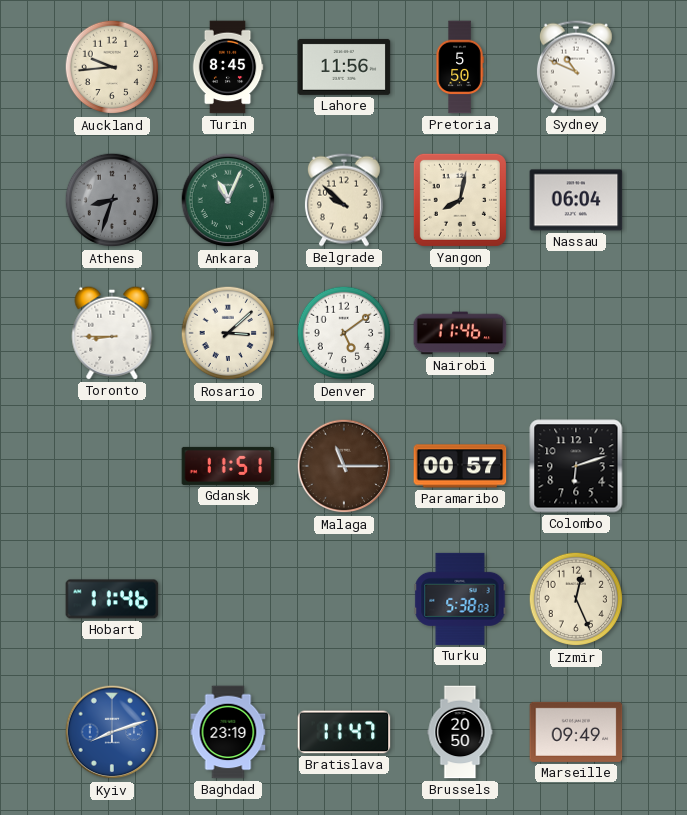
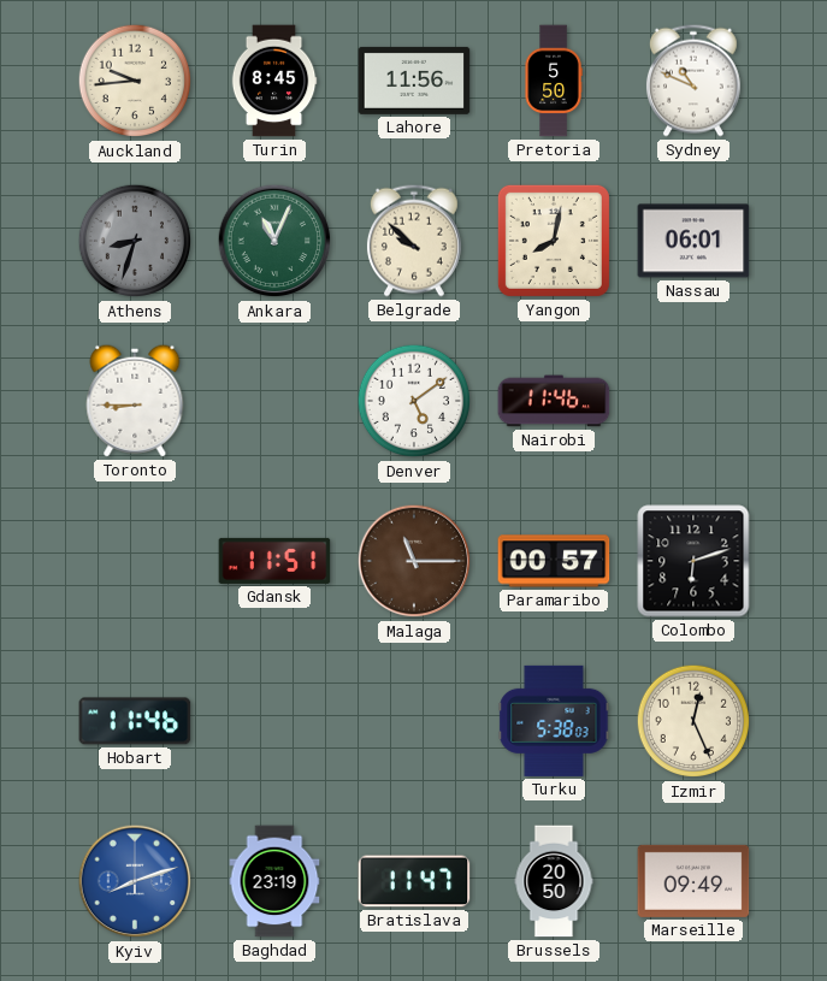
Nassau: 06:04 -> 06:01 (693, 241)
Rosario: 3:08 -> none (228, 333)
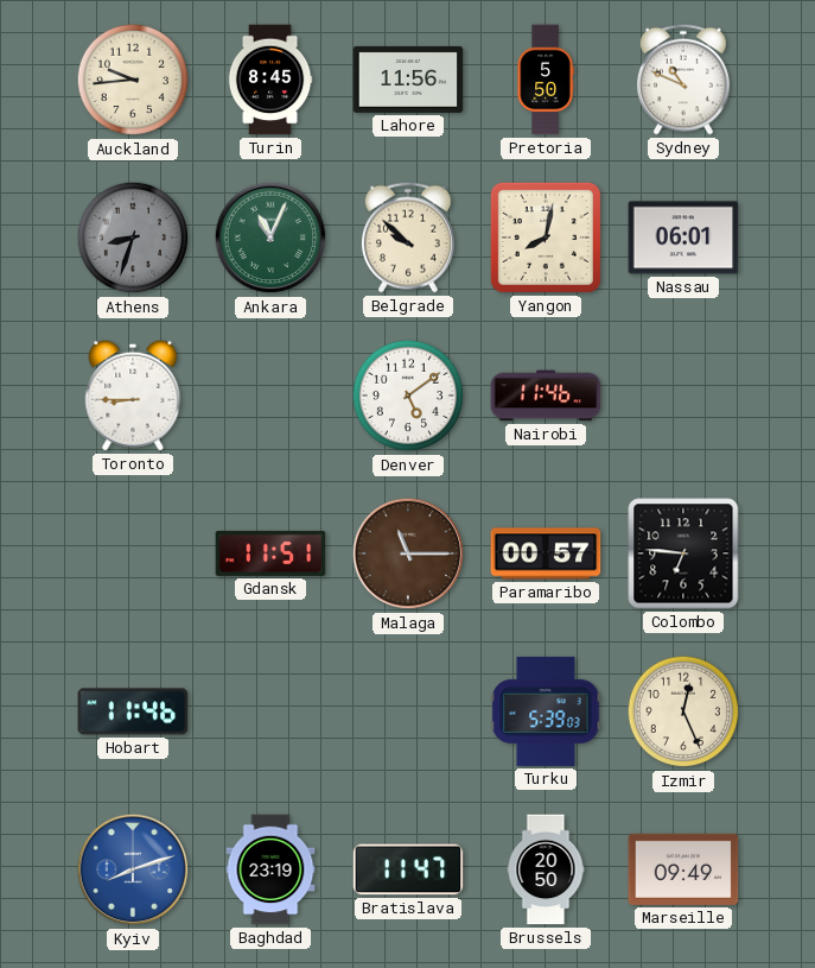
Colombo: 6:12 -> 6:46 (683, 553)
Turku: 5:38 -> 5:39 (546, 711)
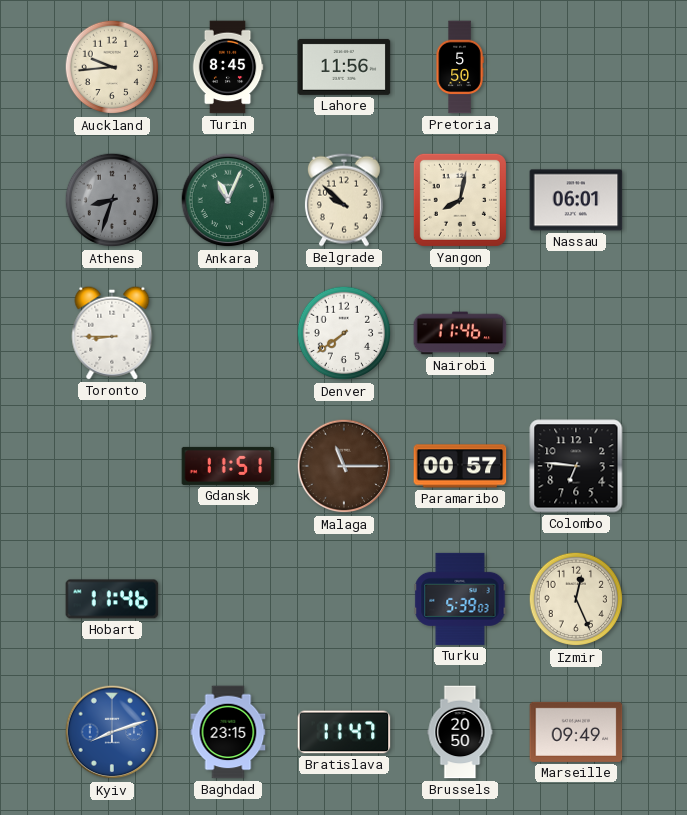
Sydney: 10:49 -> none (683, 80)
Denver: 5:09 -> 7:39 (344, 333)
Baghdad: 23:19 -> 23:15 (228, 732)
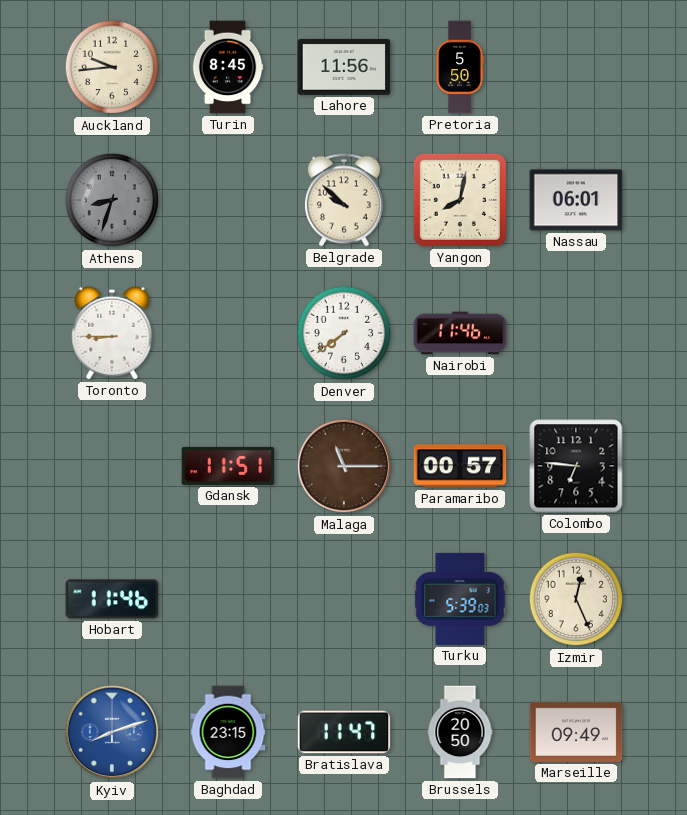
Ankara: 11:04 -> none (228, 200)
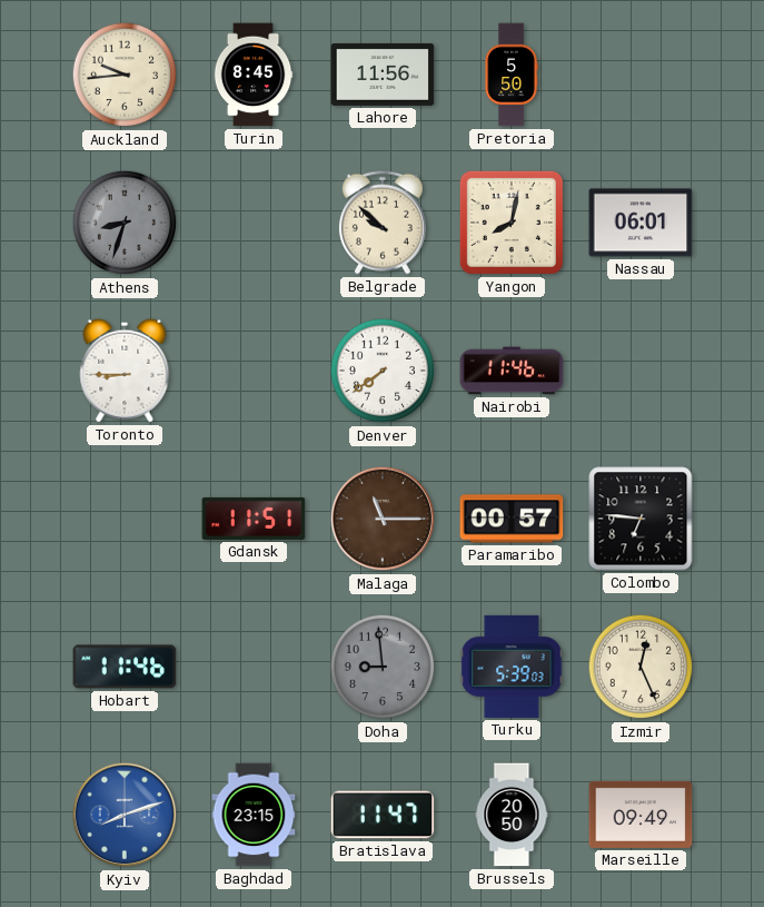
Doha: none -> 8:59 (383, 667)
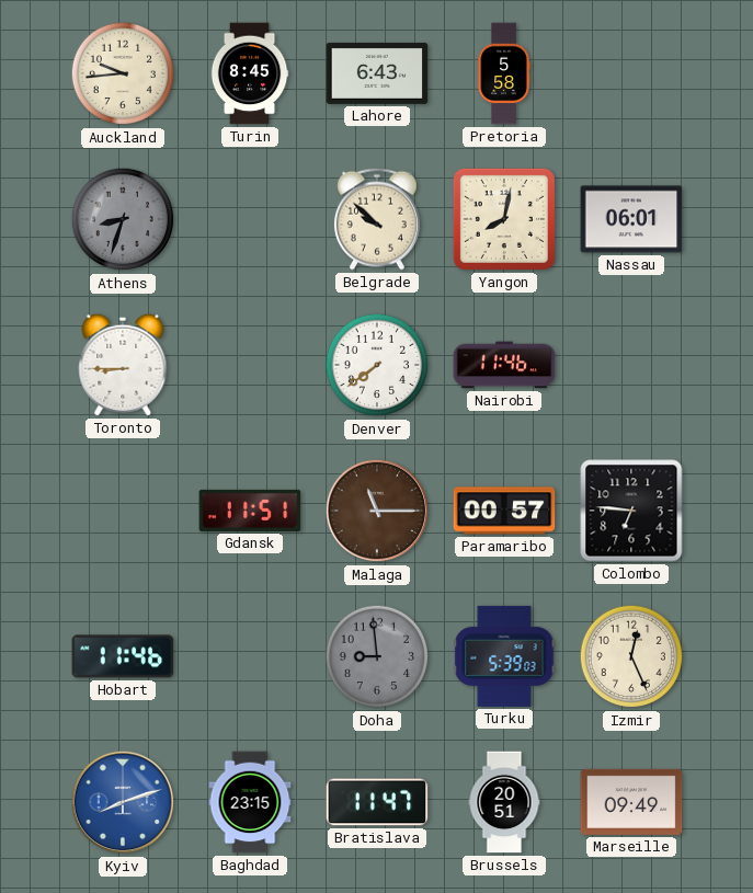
Lahore: 11:56 -> 6:43 (377, 73)
Pretoria: 5:50 -> 5:58 (504, 73)
Brussels: 20:50 -> 20:51 (504, 802)
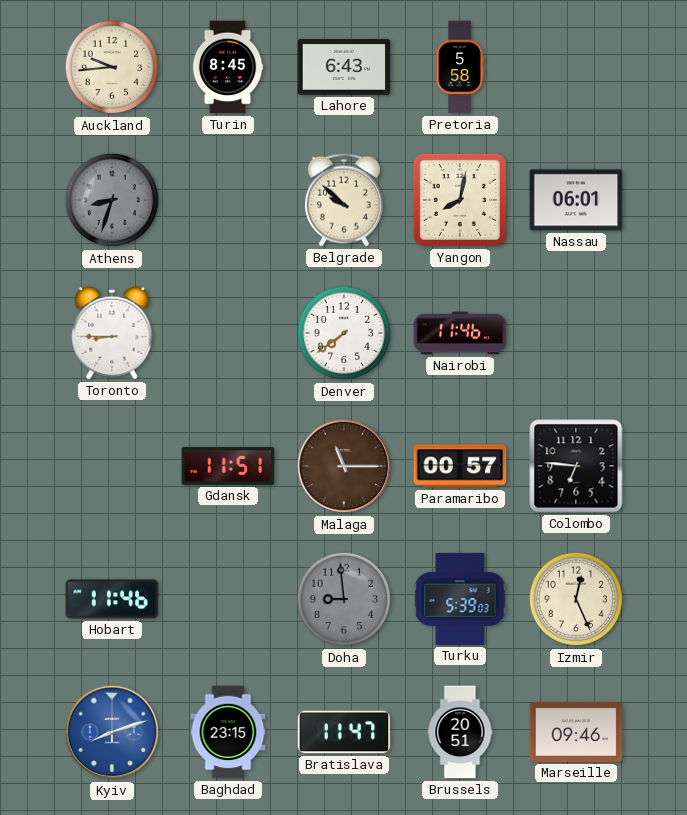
Marseille: 09:49 -> 09:46 (576, 732)
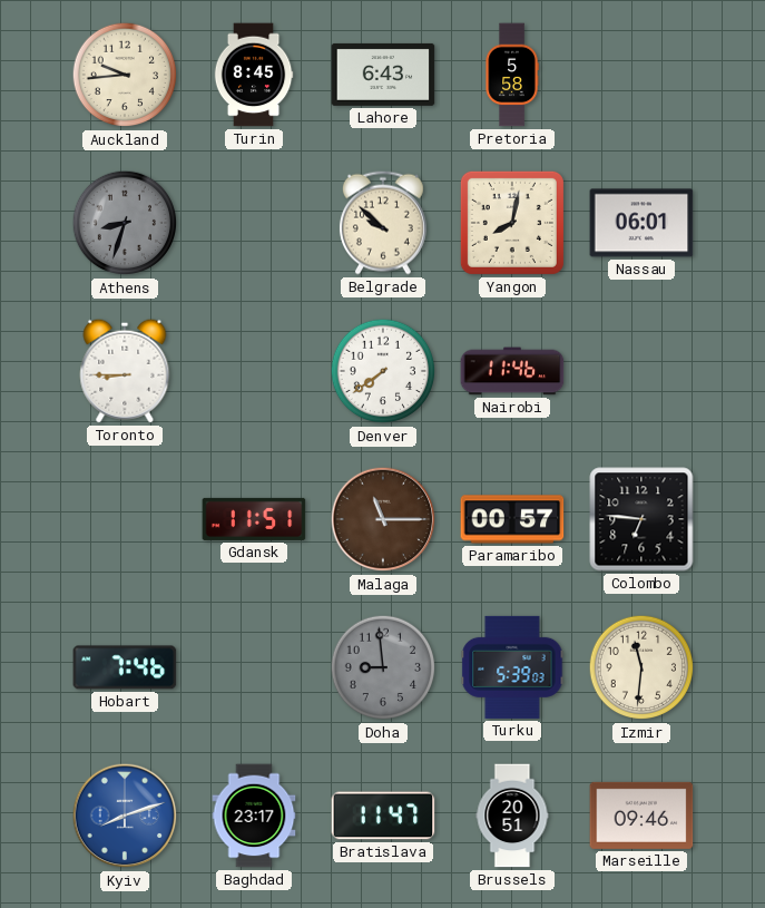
Hobart: 11:46 -> 7:46 (125, 667)
Izmir: 12:26 -> 11:31 (641, 667)
Baghdad: 23:15 -> 23:17 (254, 816)
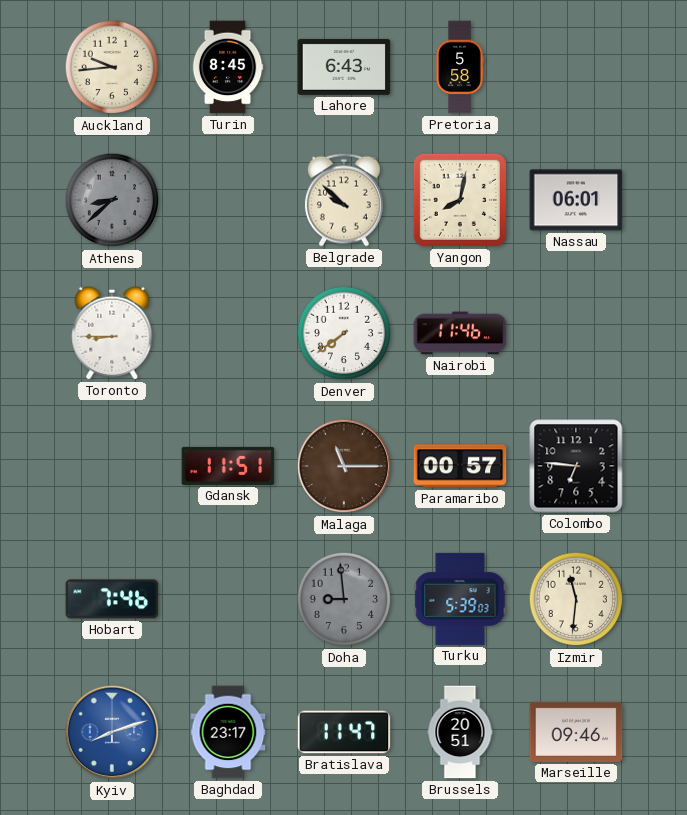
Athens: 8:33 -> 8:38 (112, 200)
